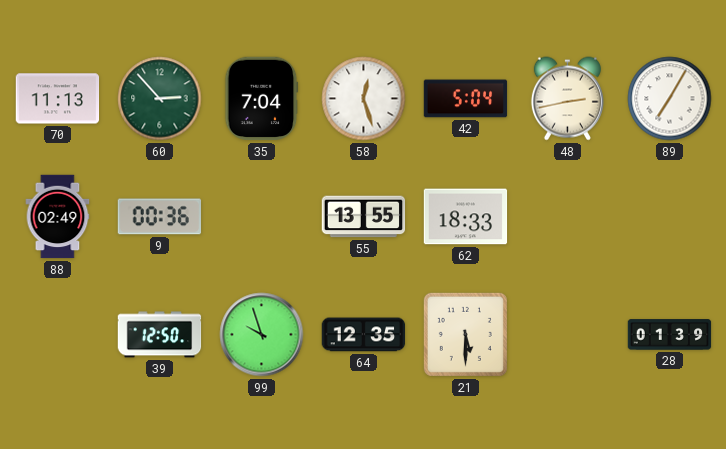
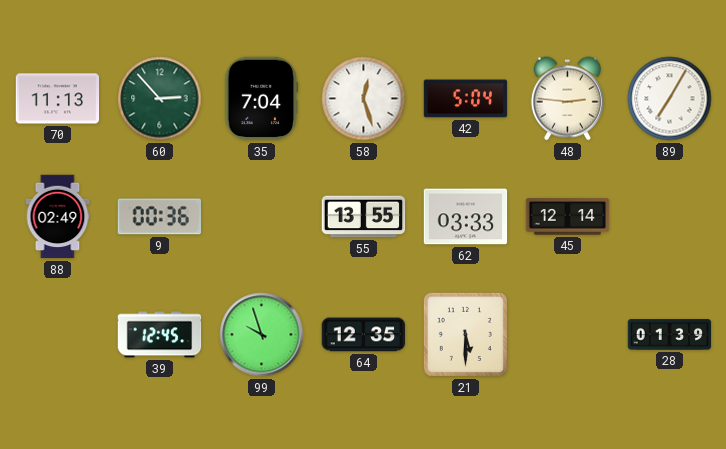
48: 2:43 -> 2:46 (567, 99)
62: 18:33 -> 03:33 (466, 217)
45: none -> 12:14 (568, 217)
39: 12:50 -> 12:45 (160, 335)
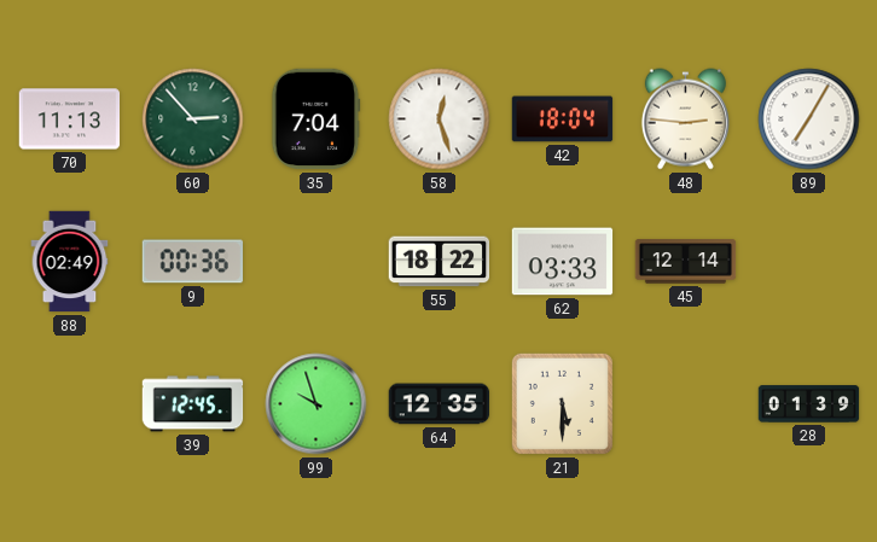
42: 5:04 -> 18:04 (563, 120)
55: 13:55 -> 18:22 (440, 262)
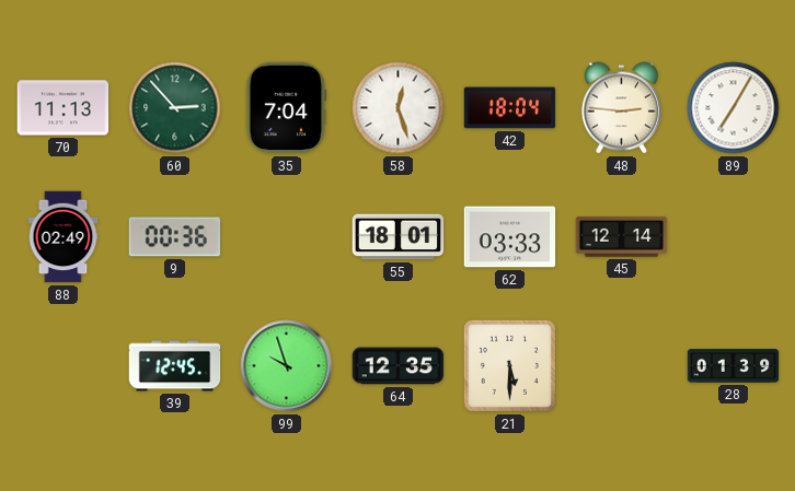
55: 18:22 -> 18:01 (399, 237)
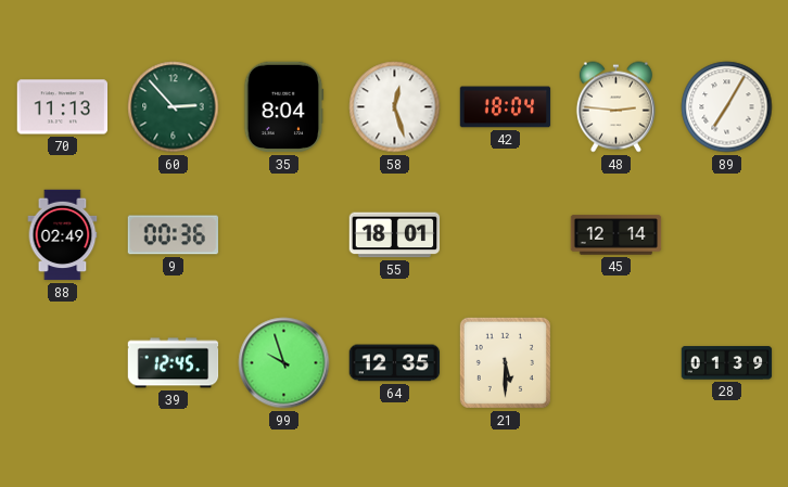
35: 7:04 -> 8:04 (284, 107)
62: 03:33 -> none (510, 237)
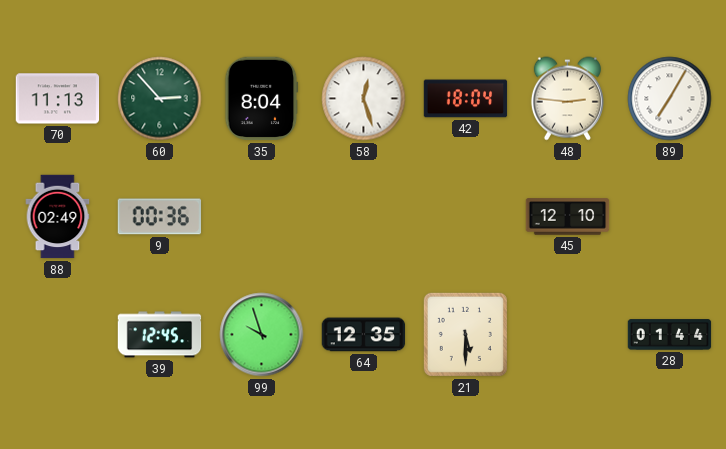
55: 18:01 -> none (395, 235)
45: 12:14 -> 12:10 (568, 217)
28: 01:39 -> 01:44 (670, 335)
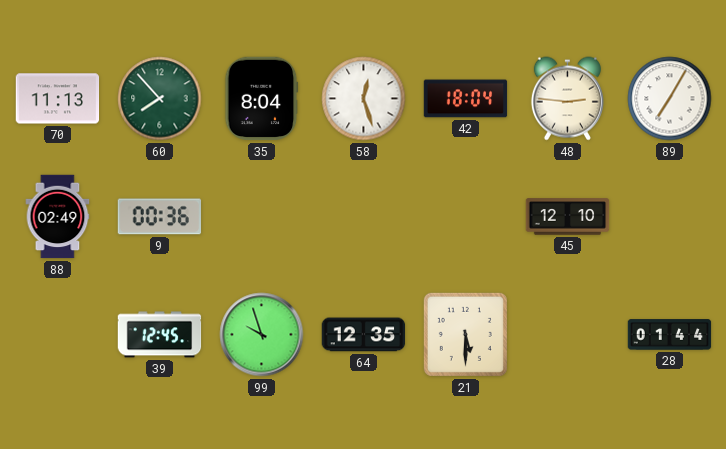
60: 2:53 -> 7:53 (160, 99)
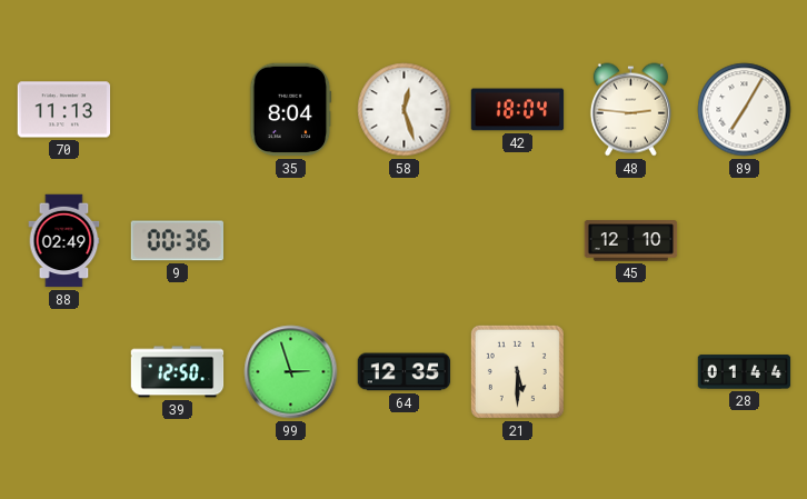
60: 7:53 -> none (160, 99)
39: 12:45 -> 12:50 (178, 372)
99: 9:57 -> 2:57 (291, 372)
